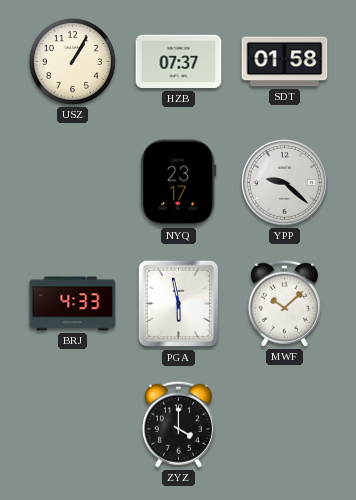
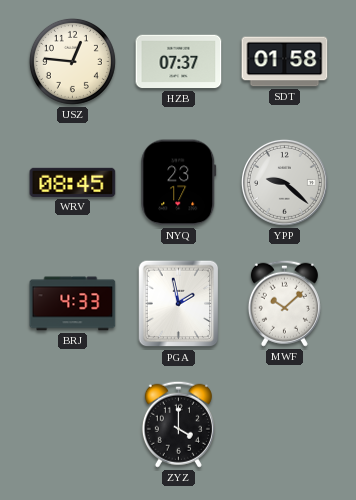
USZ: 1:05 -> 12:46 (72, 61)
WRV: none -> 08:45 (73, 182)
PGA: 5:58 -> 1:58 (179, 304)
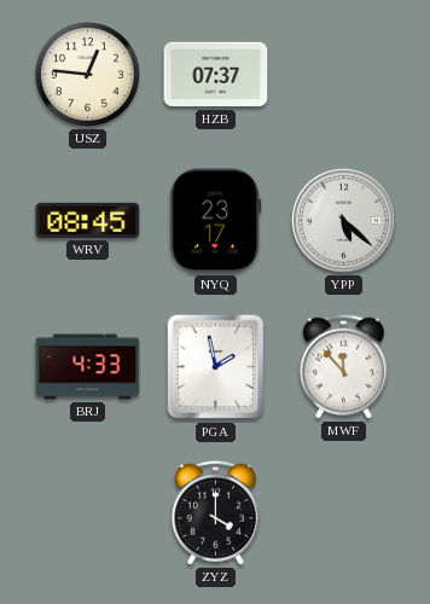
SDT: 01:58 -> none (285, 62)
YPP: 9:22 -> 5:22 (343, 220)
MWF: 10:08 -> 11:53 (343, 366)
